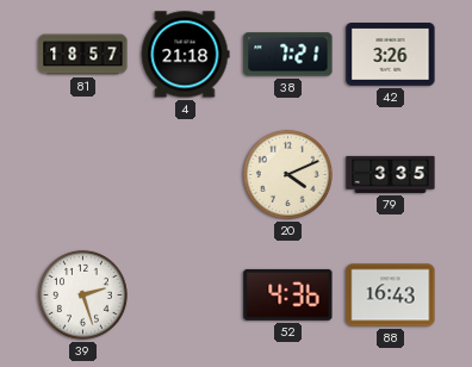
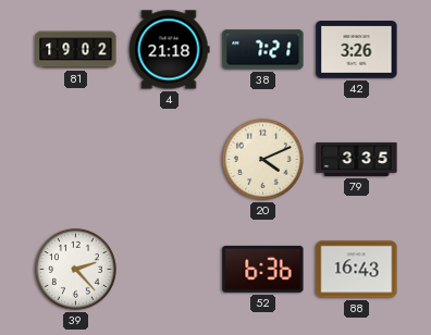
81: 18:57 -> 19:02 (76, 50)
39: 2:27 -> 2:23 (75, 269)
52: 4:36 -> 6:36 (263, 269)
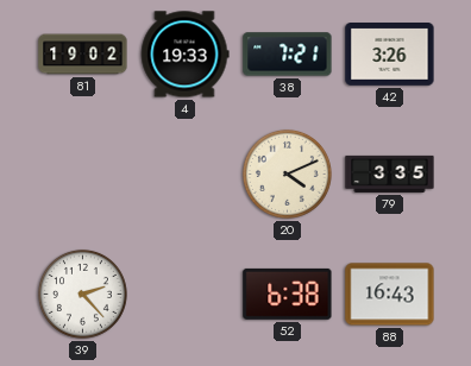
4: 21:18 -> 19:33 (184, 55)
52: 6:36 -> 6:38 (288, 294)
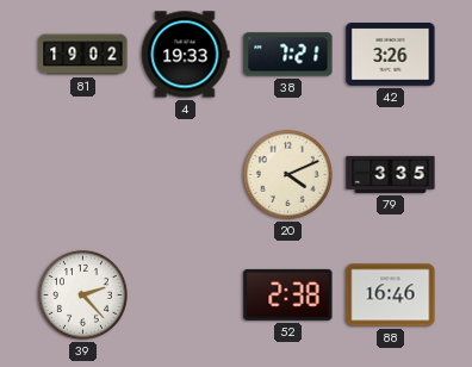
52: 6:38 -> 2:38 (288, 294)
88: 16:43 -> 16:46 (391, 296)
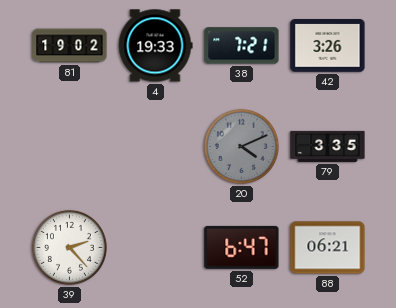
20 dial: cream -> grey (241, 146)
52: 2:38 -> 6:47 (242, 247)
88: 16:46 -> 06:21 (328, 248)
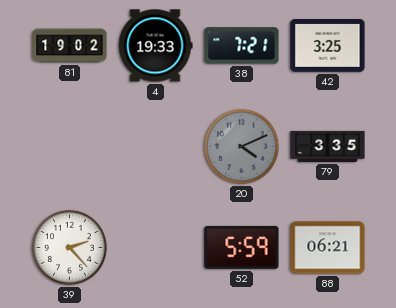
42: 3:26 -> 3:25 (328, 46)
52: 6:47 -> 5:59 (242, 247)
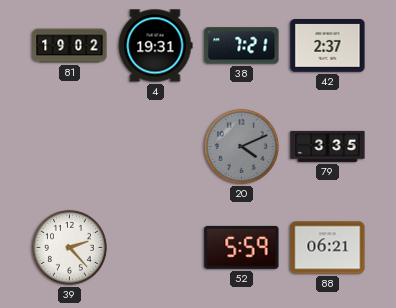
4: 19:33 -> 19:31 (155, 46)
42: 3:25 -> 2:37 (328, 46)
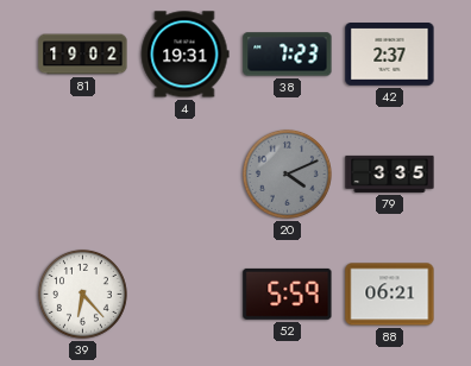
38: 7:21 -> 7:23 (288, 55)
39: 2:23 -> 6:23 (82, 294)
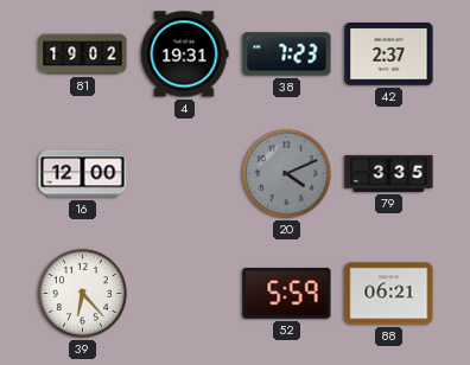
16: none -> 12:00 (83, 174)
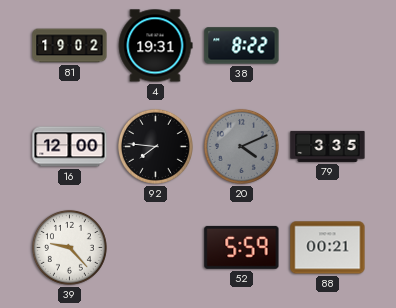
38: 7:23 -> 8:22 (242, 46)
42: 2:37 -> none (389, 55)
92: none -> 7:46 (155, 146)
39: 6:23 -> 9:23 (69, 247)
88: 06:21 -> 00:21 (328, 248)
